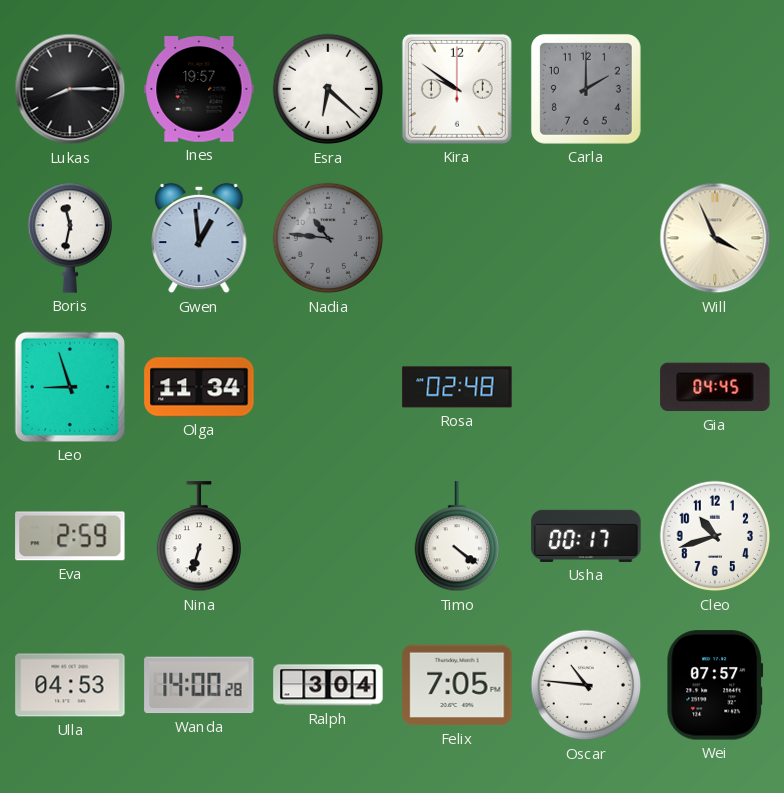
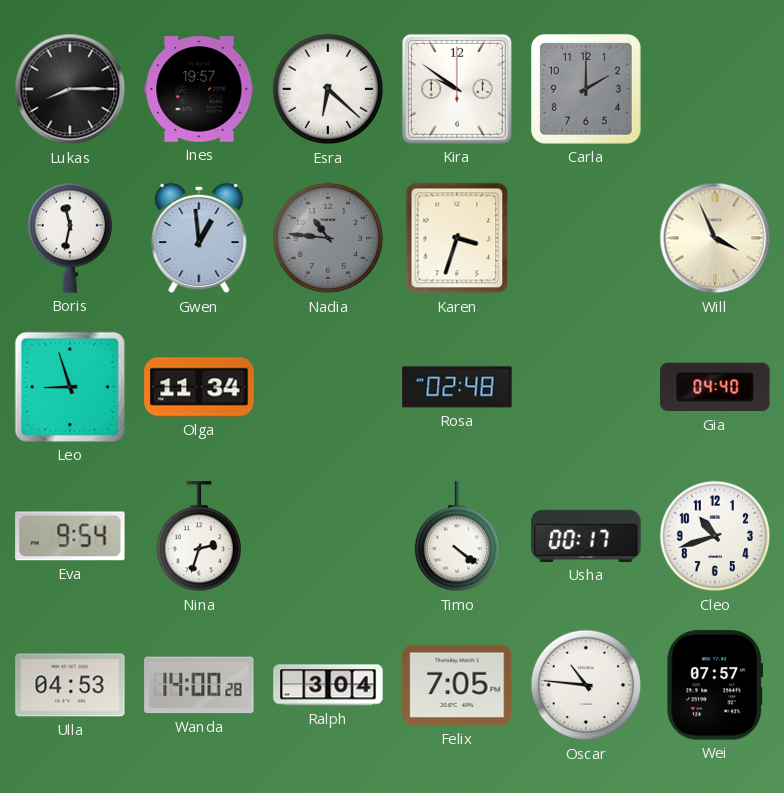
Karen: none -> 3:33 (457, 238)
Gia: 04:45 -> 04:40 (715, 387)
Eva: 2:59 -> 9:54 (70, 536)
Nina: 6:33 -> 2:33 (198, 537)
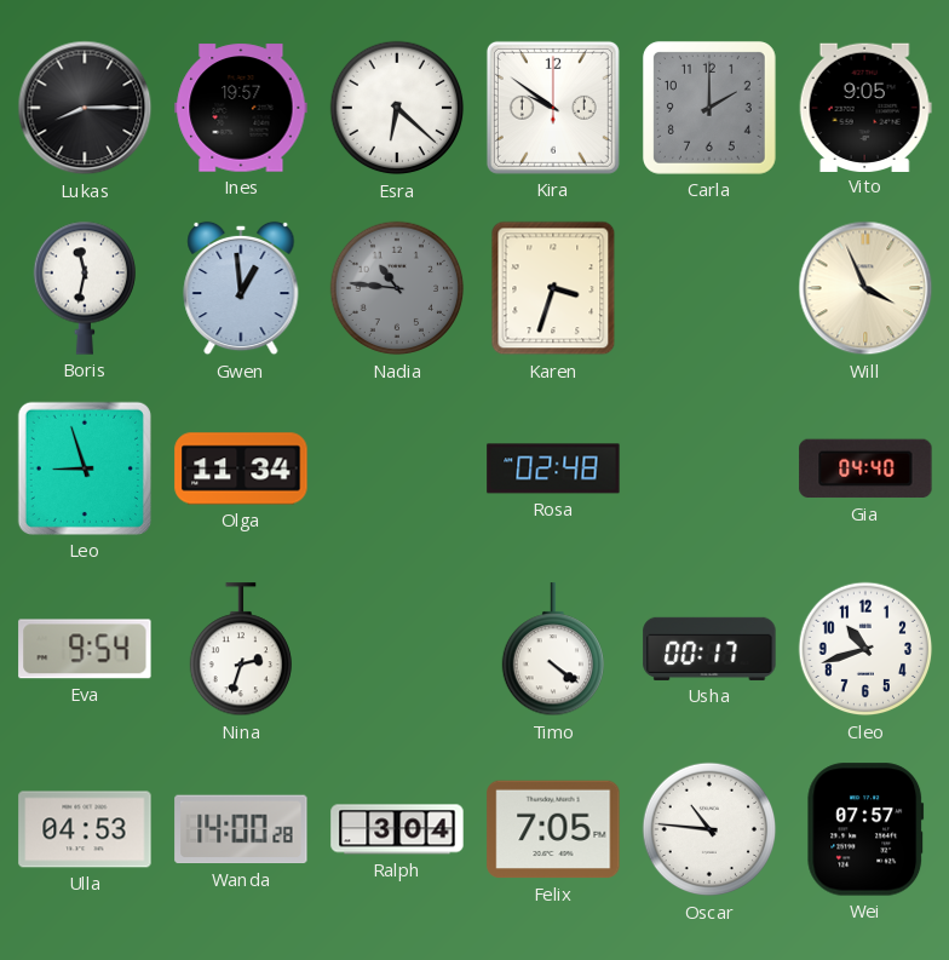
Vito: none -> 9:05 (865, 107)
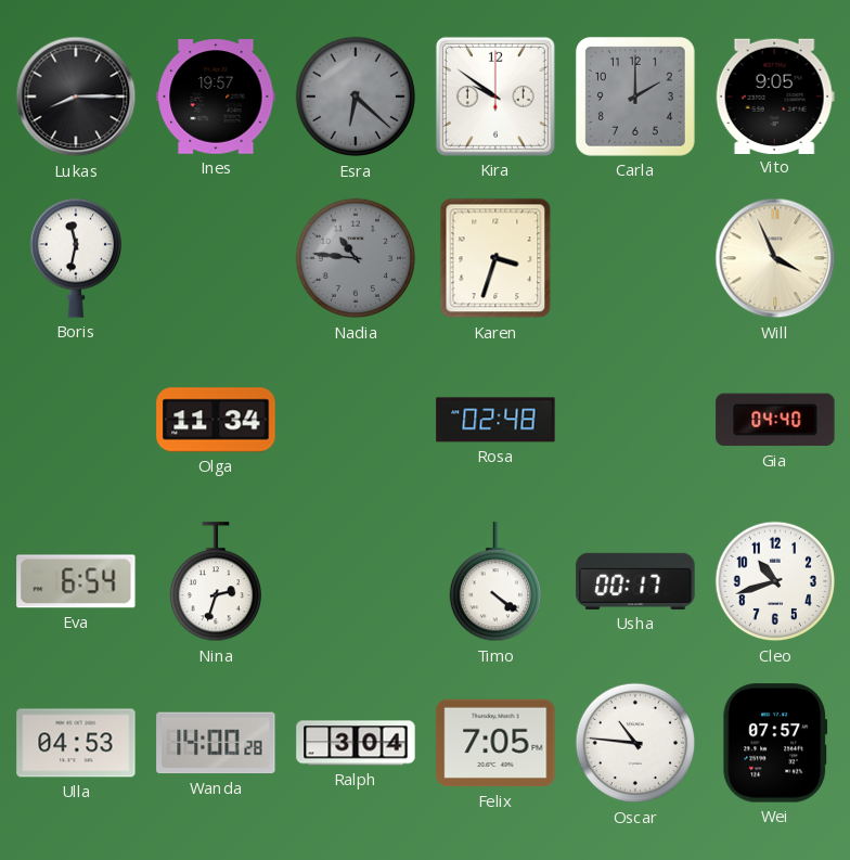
Esra dial: white -> grey (356, 97)
Gwen: 12:59 -> none (241, 288)
Leo: 8:57 -> none (85, 468)
Eva: 9:54 -> 6:54 (76, 581)
